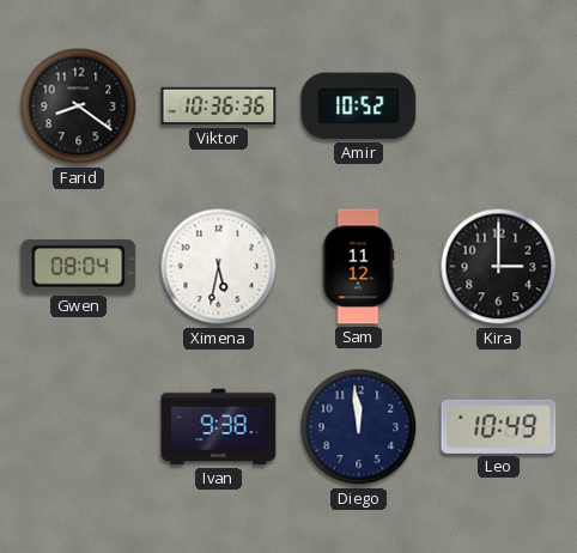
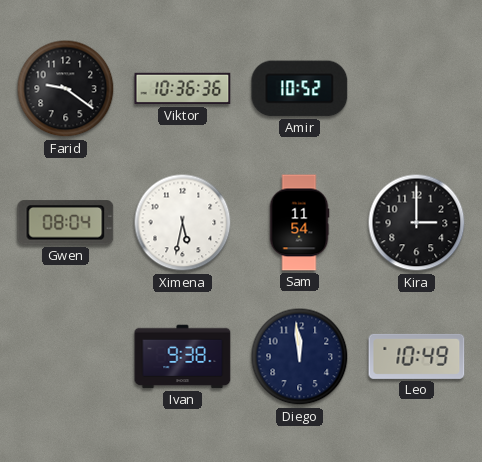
Farid: 8:21 -> 9:21 (66, 89)
Sam: 11:12 -> 11:54 (299, 223)
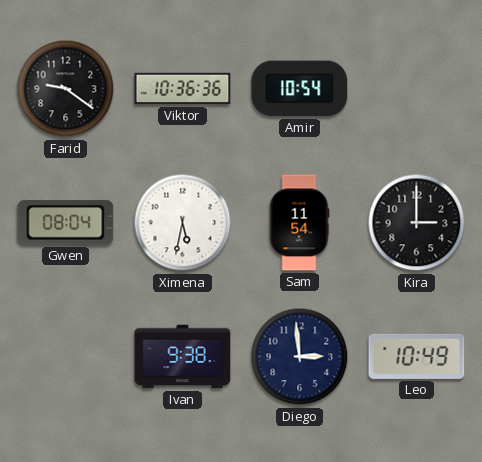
Amir: 10:52 -> 10:54 (300, 89)
Diego: 11:59 -> 2:59 (300, 357)
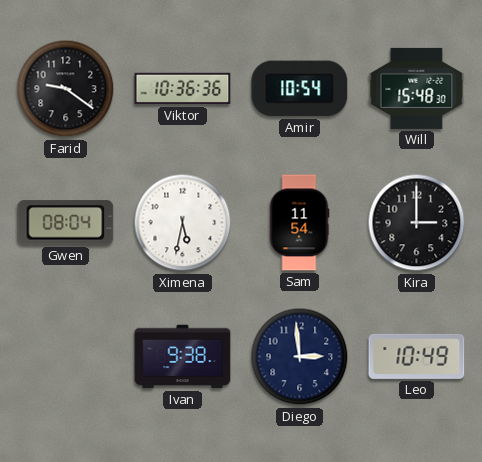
Will: none -> 15:48 (417, 88)
